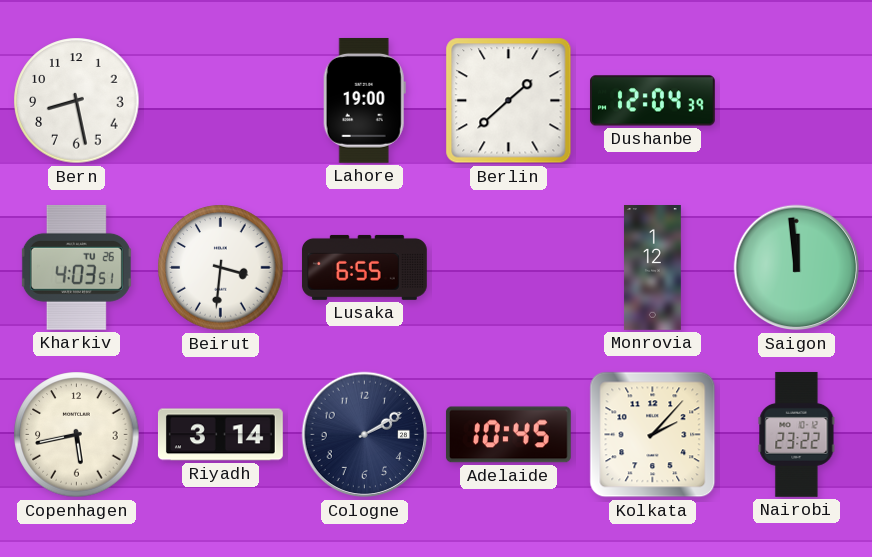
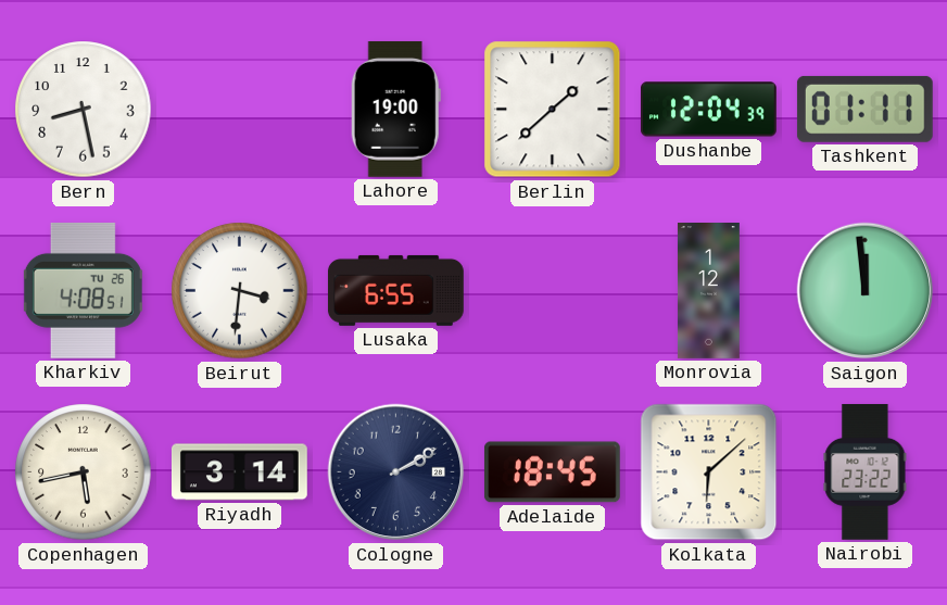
Tashkent: none -> 01:11 (864, 109)
Kharkiv: 4:03 -> 4:08 (83, 290)
Adelaide: 10:45 -> 18:45 (552, 472)
Kolkata: 2:07 -> 6:08 (709, 472)
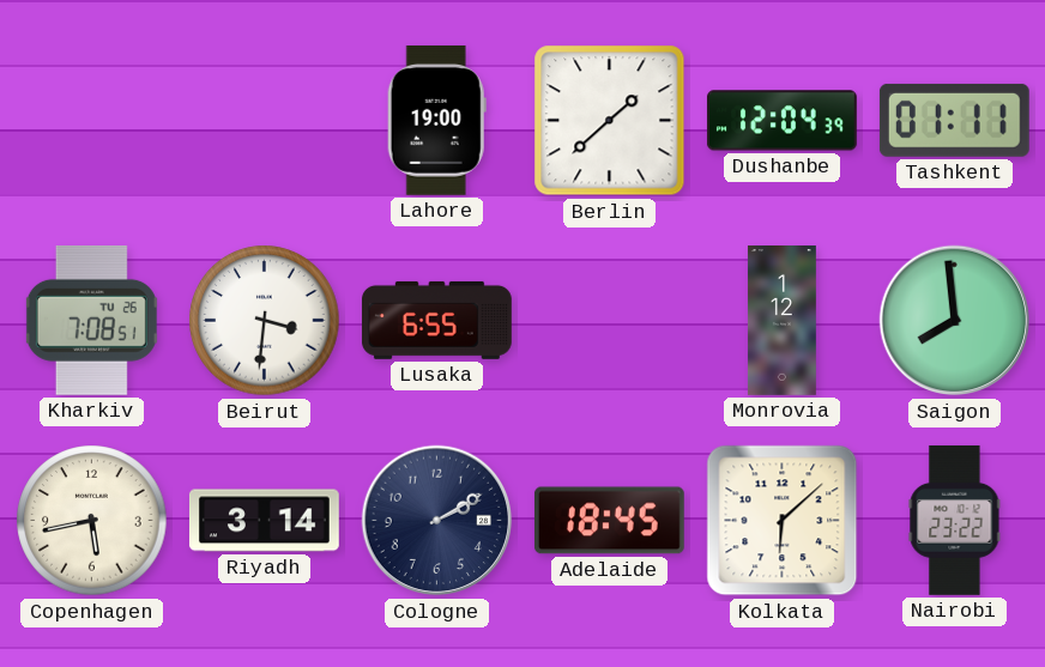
Bern: 8:28 -> none (84, 110)
Kharkiv: 4:08 -> 7:08 (91, 320)
Saigon: 11:59 -> 7:59 (955, 321)
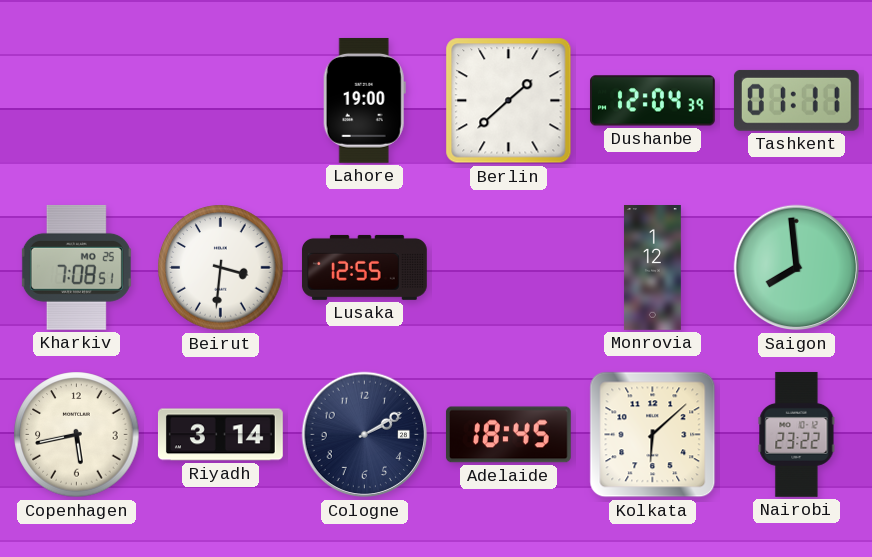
Kharkiv date: TU 26 -> MO 25 (76, 267)
Lusaka: 6:55 -> 12:55 (364, 267)
